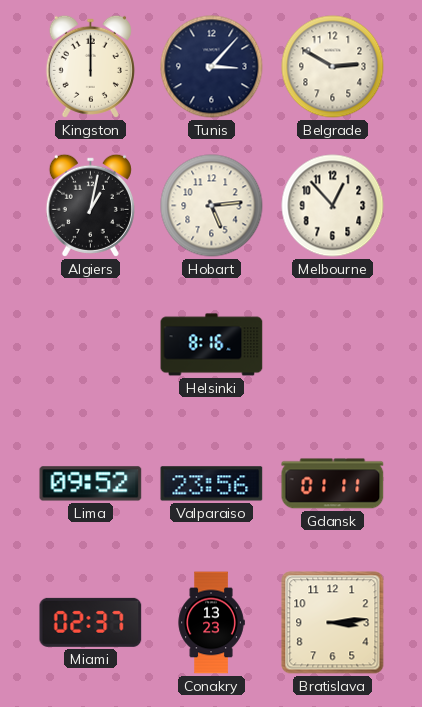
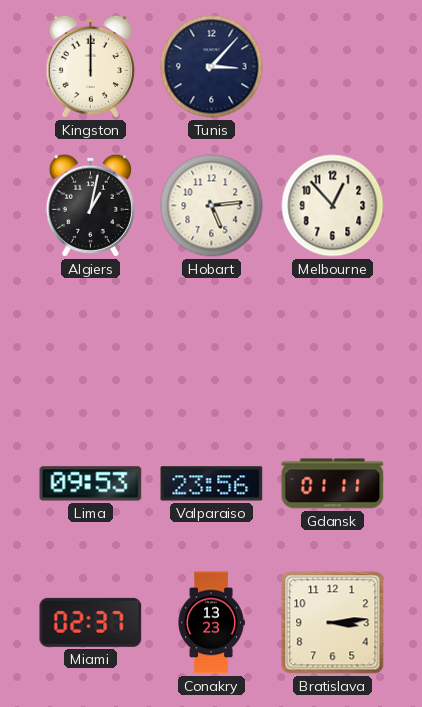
Belgrade: 2:50 -> none (333, 67)
Helsinki: 8:16 -> none (212, 345)
Lima: 09:52 -> 09:53 (91, 484)
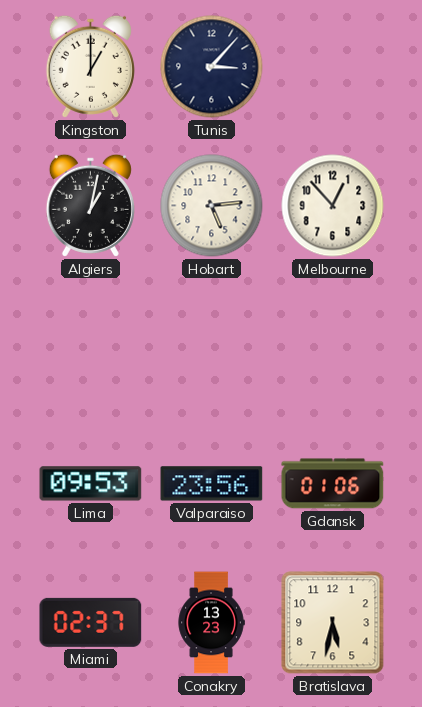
Kingston: 12:00 -> 1:00 (90, 66)
Gdansk: 01:11 -> 01:06 (333, 484)
Bratislava: 3:14 -> 5:32 (333, 623)
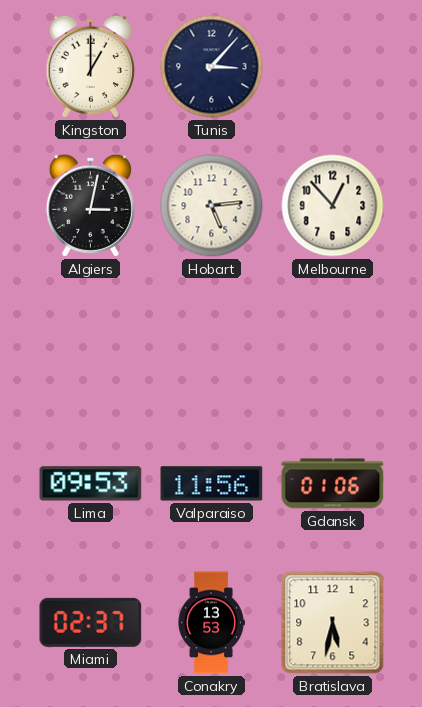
Algiers: 1:02 -> 3:02 (90, 205)
Valparaiso: 23:56 -> 11:56 (212, 484)
Conakry: 13:23 -> 13:53 (211, 623)
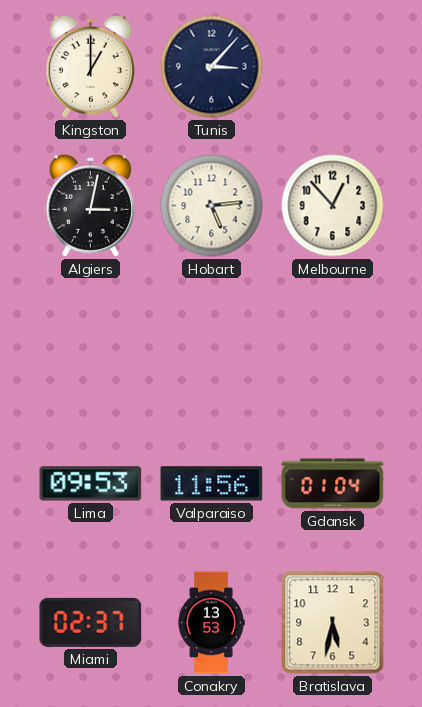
Gdansk: 01:06 -> 01:04 (333, 484)
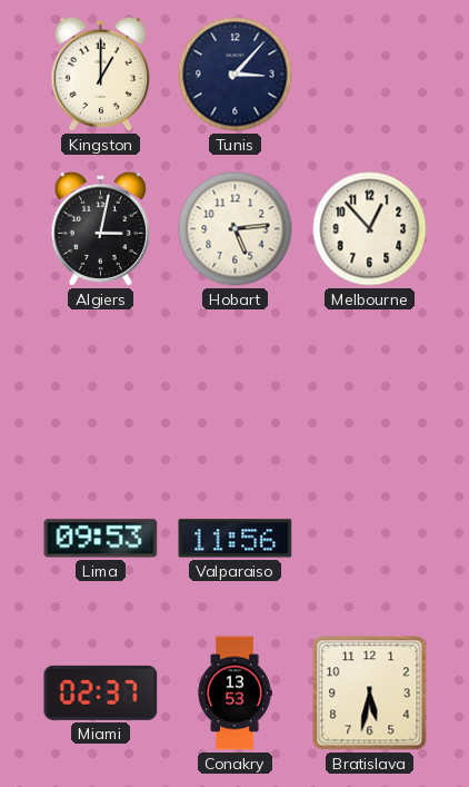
Gdansk: 01:04 -> none (333, 484)
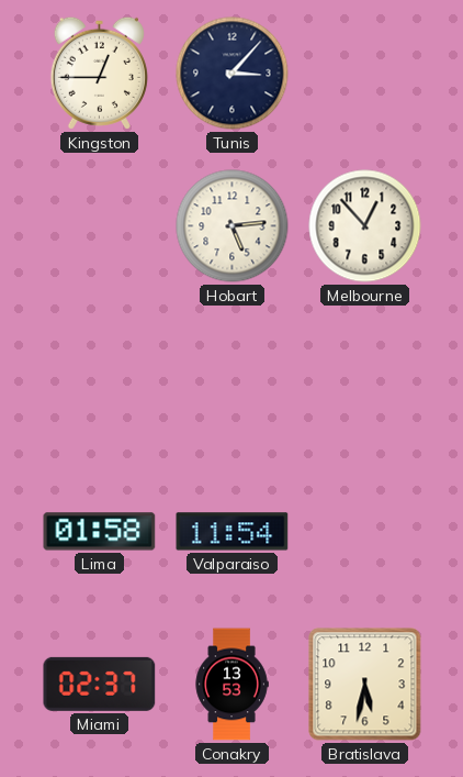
Kingston: 1:00 -> 12:45 (99, 73)
Algiers: 3:02 -> none (100, 228)
Lima: 09:53 -> 01:58 (100, 532)
Valparaiso: 11:56 -> 11:54 (233, 532)
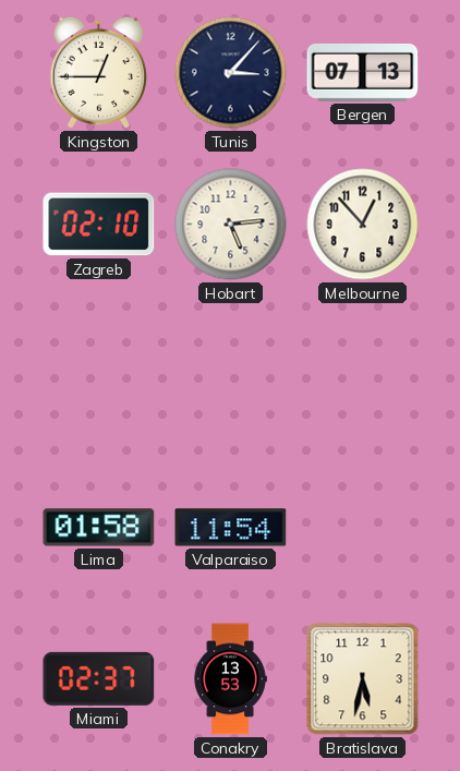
Bergen: none -> 07:13 (363, 72)
Zagreb: none -> 02:10 (99, 225)
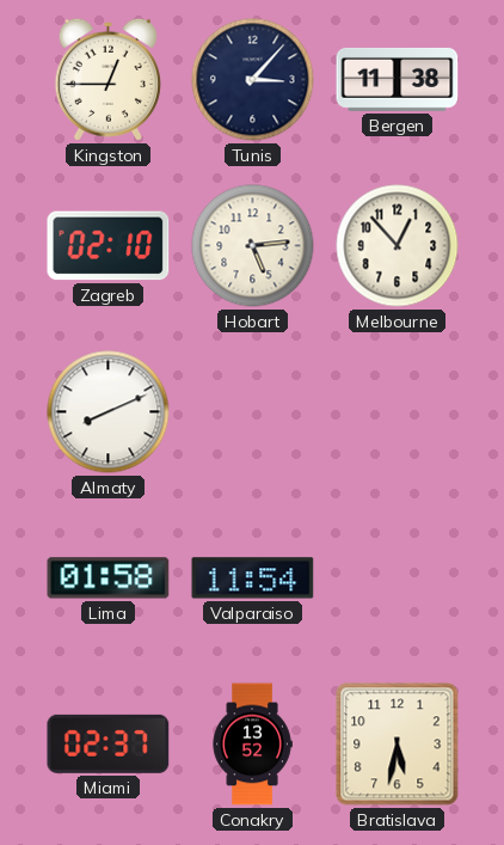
Bergen: 07:13 -> 11:38 (398, 79)
Almaty: none -> 8:11 (109, 412)
Conakry: 13:53 -> 13:52 (252, 745)
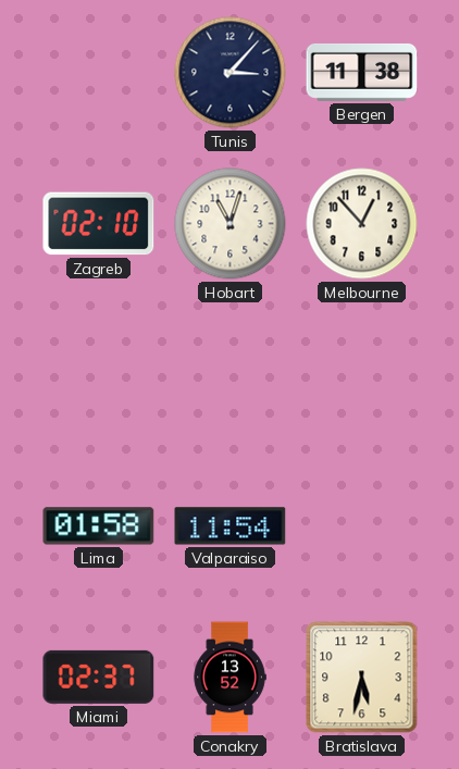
Kingston: 12:45 -> none (107, 79)
Hobart: 5:14 -> 11:03 (231, 224)
Almaty: 8:11 -> none (109, 412)
